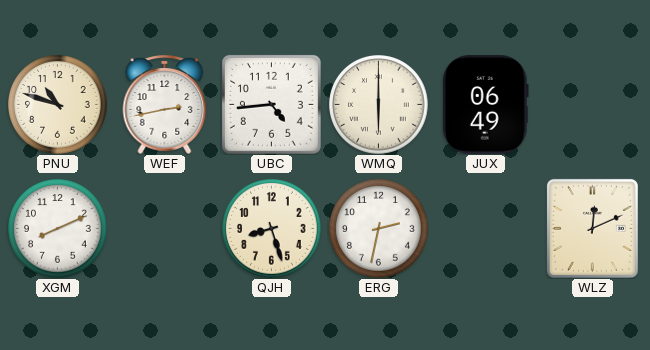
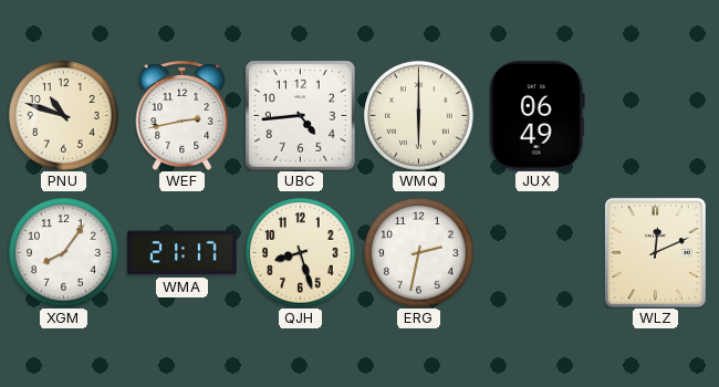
XGM: 8:11 -> 8:06 (64, 253)
WMA: none -> 21:17 (183, 253)
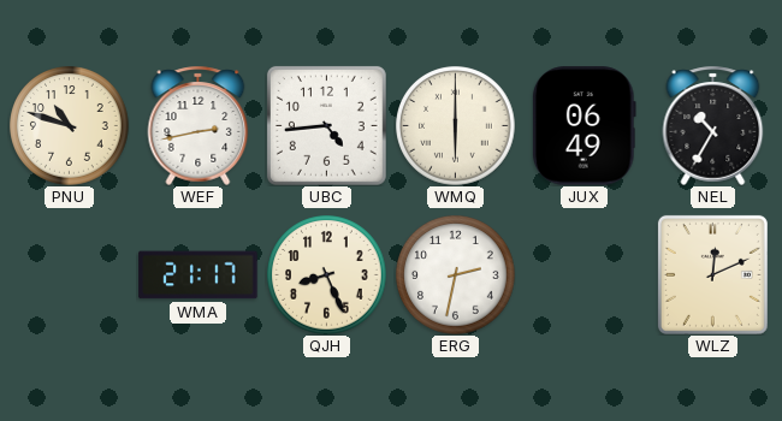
NEL: none -> 10:35 (713, 125)
XGM: 8:06 -> none (64, 253)
QJH: 8:27 -> 8:26 (327, 275)
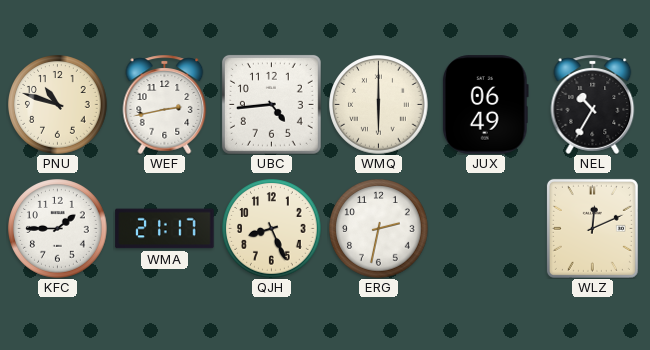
KFC: none -> 1:45 (58, 229)
